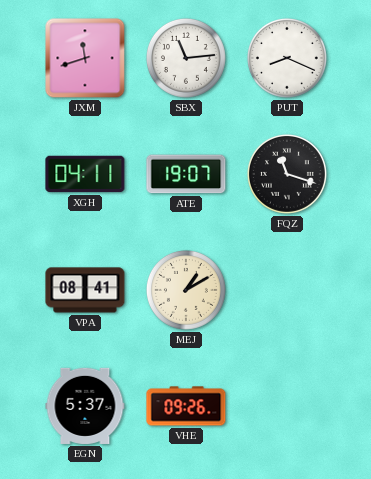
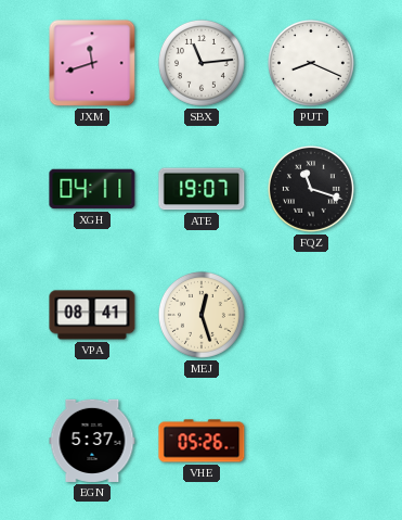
MEJ: 1:10 -> 12:27 (202, 315)
VHE: 09:26 -> 05:26 (202, 441)
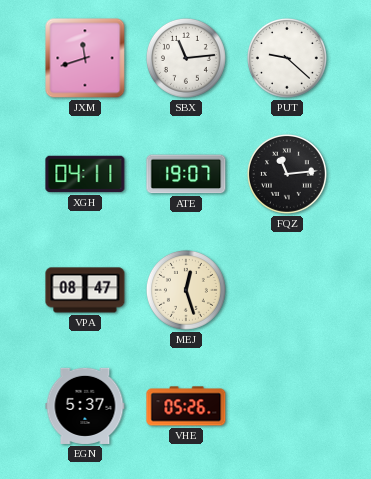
PUT: 8:19 -> 9:22 (287, 58)
FQZ: 11:18 -> 11:14 (287, 174)
VPA: 08:41 -> 08:47 (85, 290)
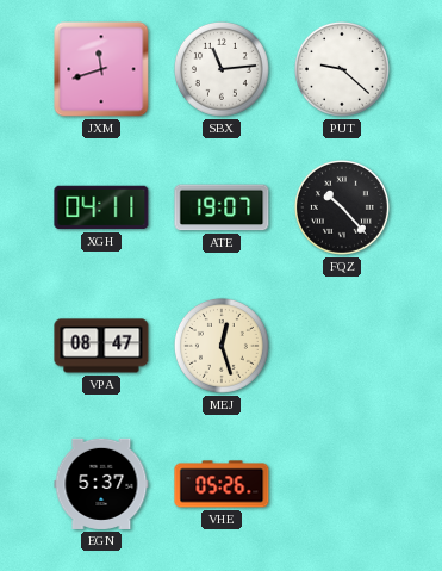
FQZ: 11:14 -> 10:23 (342, 207)
